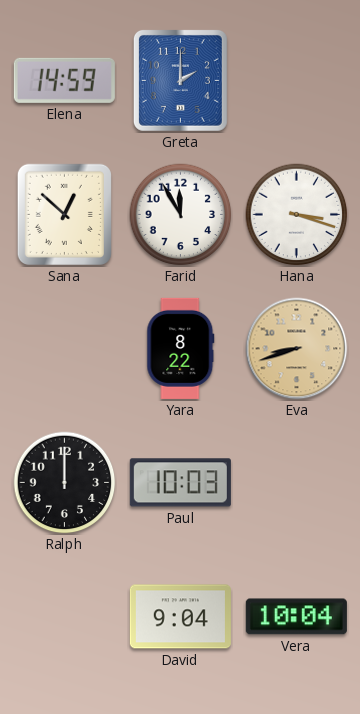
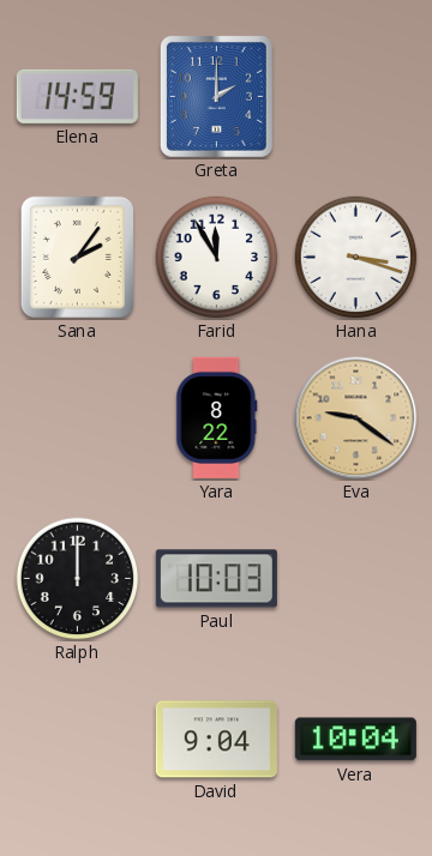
Sana: 12:52 -> 2:06 (77, 257)
Eva: 8:42 -> 9:21 (356, 418)
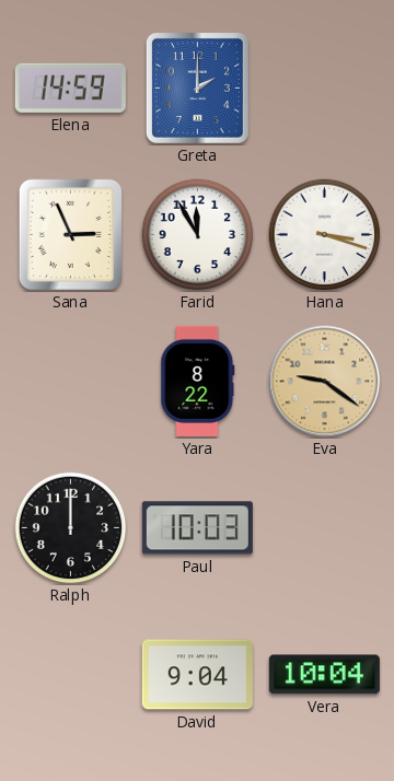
Sana: 2:06 -> 2:56 (70, 234)
